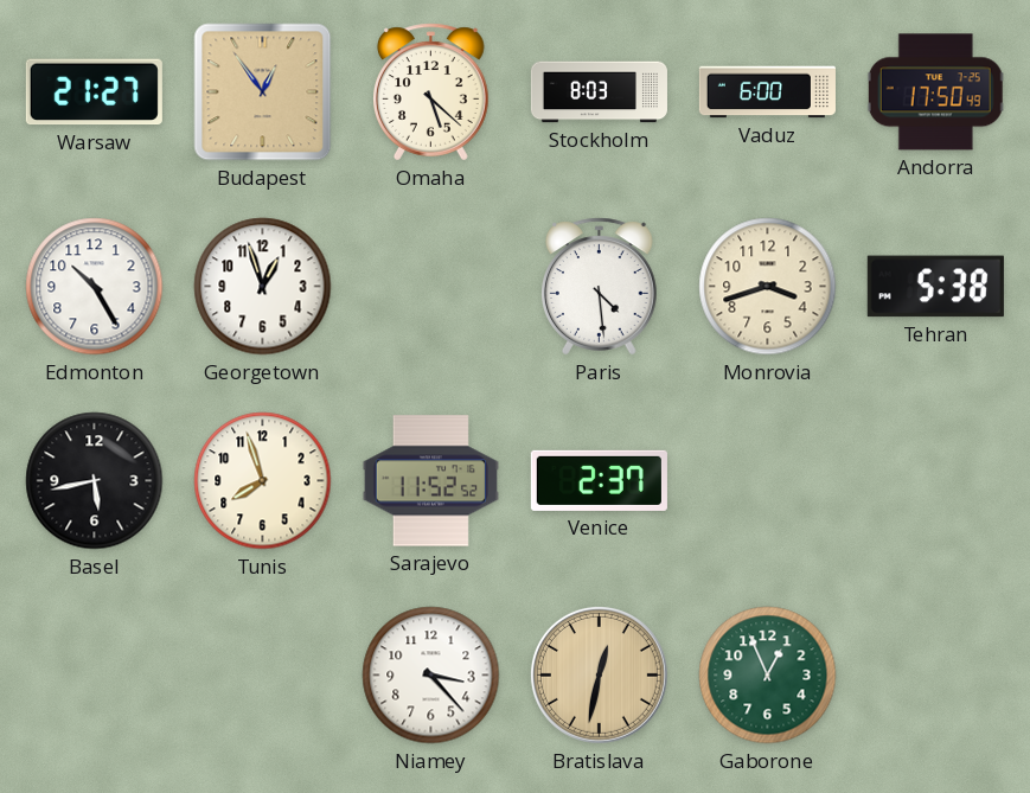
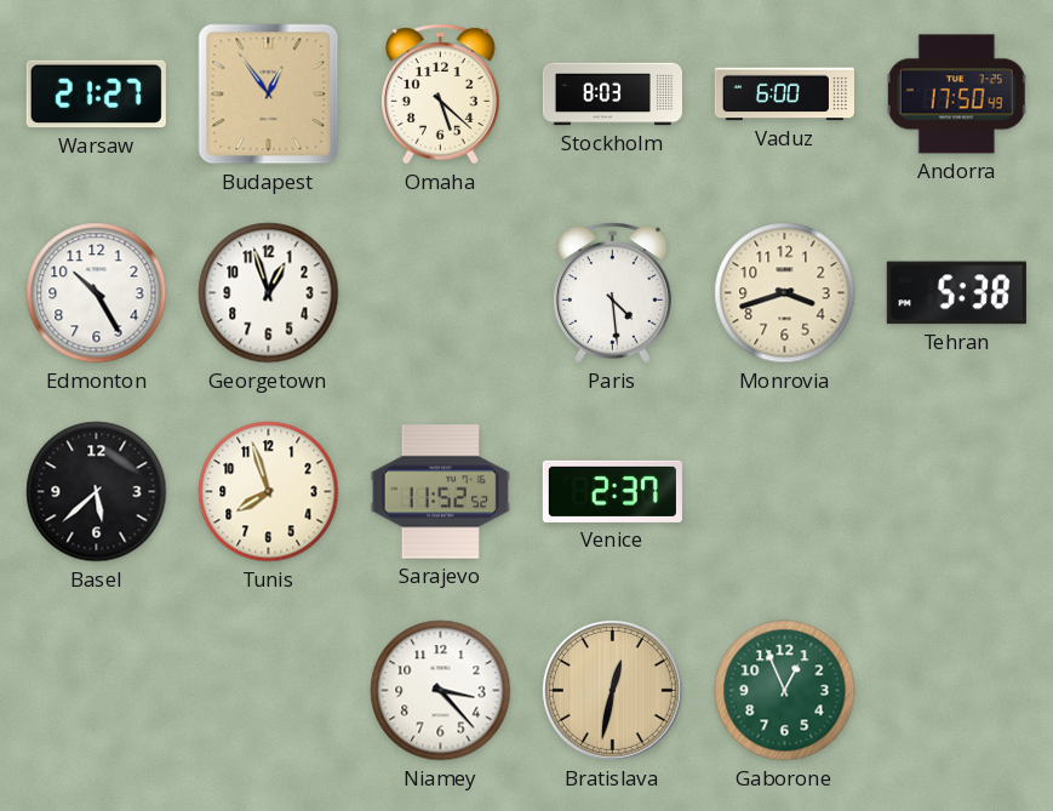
Basel: 5:43 -> 5:38 (97, 492)
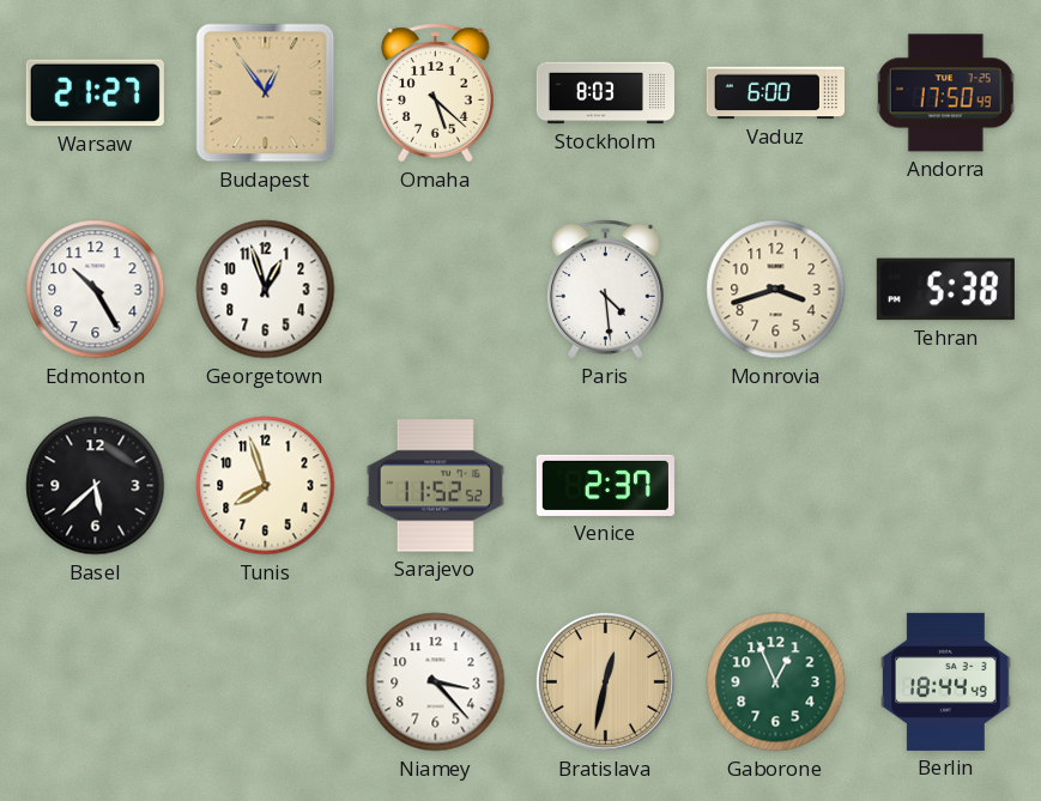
Berlin: none -> 18:44 (946, 681)
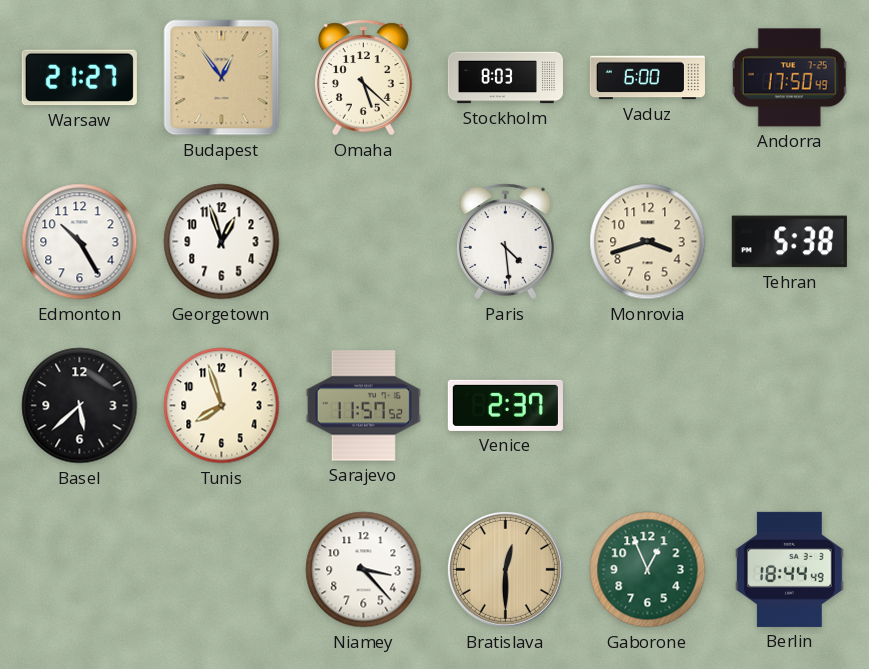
Sarajevo: 11:52 -> 11:57 (363, 406)
Bratislava: 12:32 -> 12:30 (505, 569)
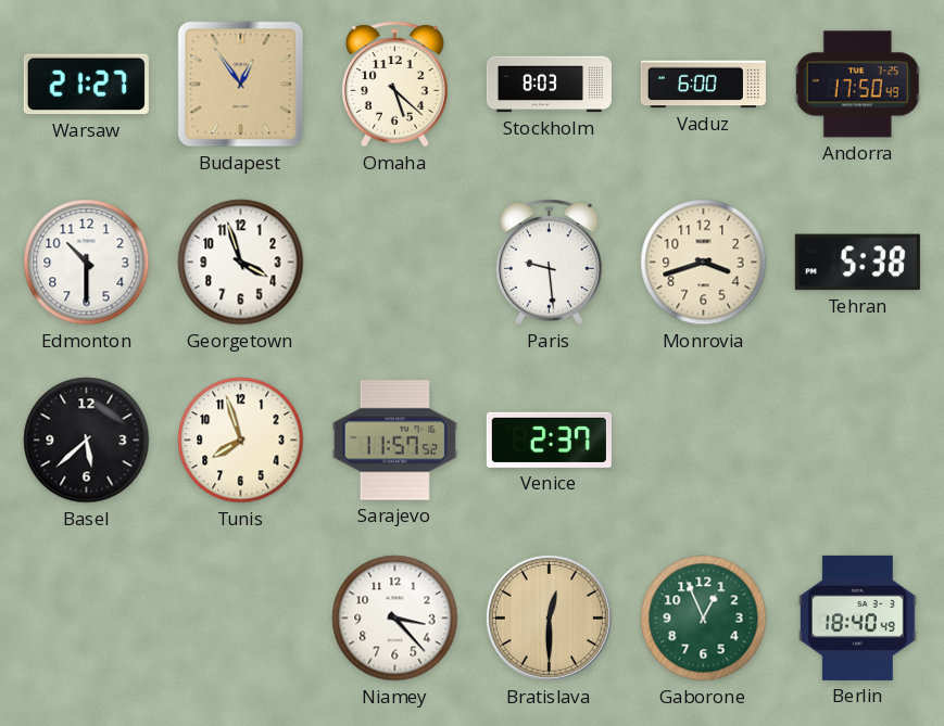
Edmonton: 10:25 -> 10:30 (87, 263)
Georgetown: 12:57 -> 3:57 (241, 263)
Paris: 4:29 -> 9:29 (550, 263)
Berlin: 18:44 -> 18:40 (858, 617)
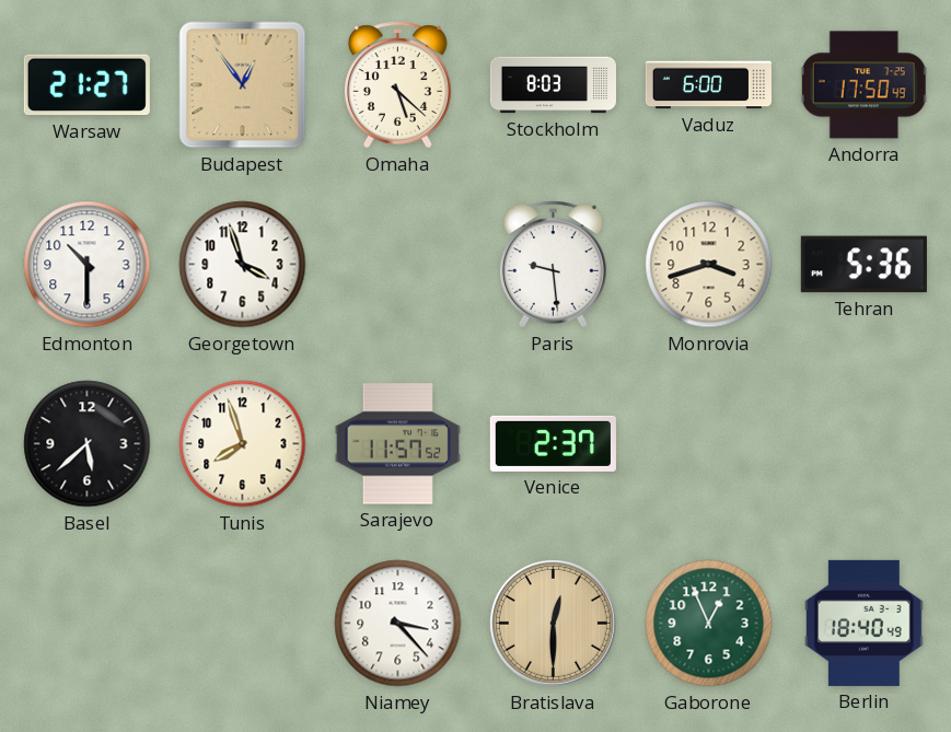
Tehran: 5:38 -> 5:36 (863, 265)
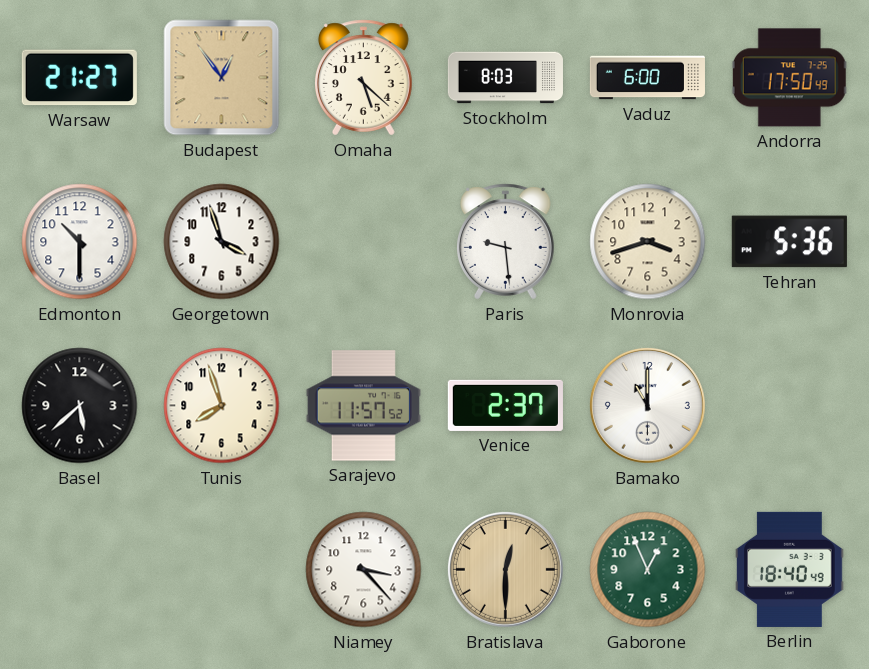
Bamako: none -> 11:00 (647, 405)
